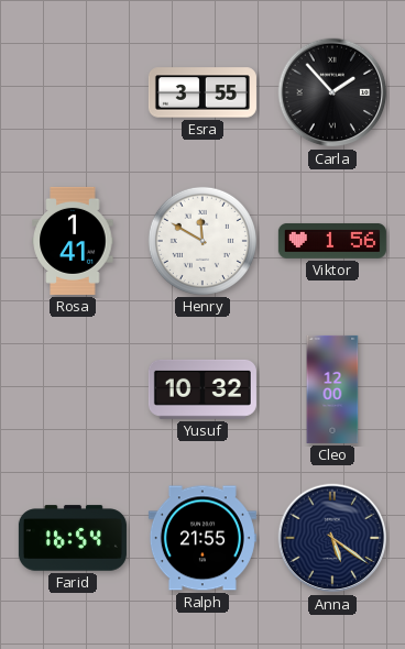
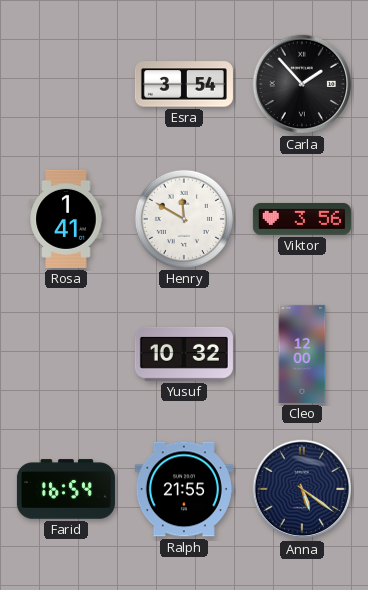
Esra: 3:55 -> 3:54 (184, 84)
Viktor: 1:56 -> 3:56 (302, 219)
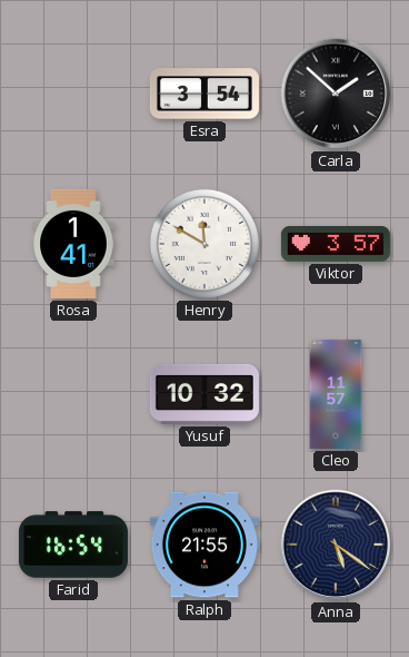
Carla: 1:53 -> 1:52 (336, 94)
Viktor: 3:56 -> 3:57 (336, 244)
Cleo: 12:00 -> 11:57 (336, 394)
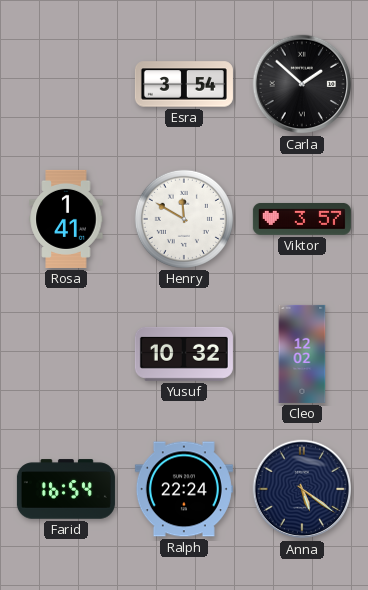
Cleo: 11:57 -> 12:02 (302, 354)
Ralph: 21:55 -> 22:24 (184, 489)
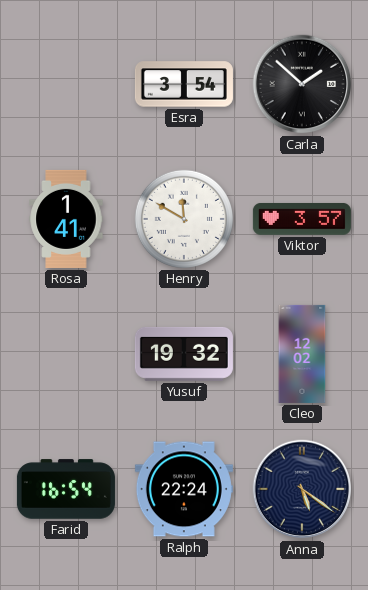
Yusuf: 10:32 -> 19:32 (184, 354)
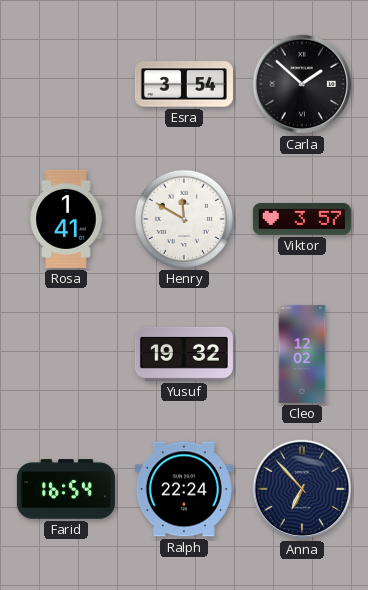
Anna: 5:21 -> 6:53 (302, 489)
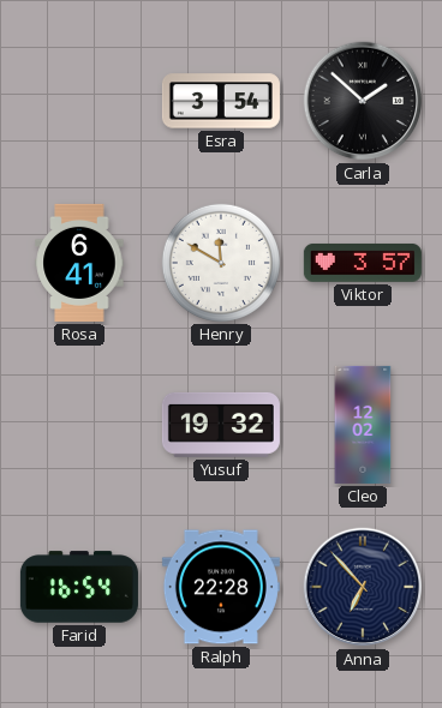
Rosa: 1:41 -> 6:41 (79, 263)
Ralph: 22:24 -> 22:28 (221, 587)
